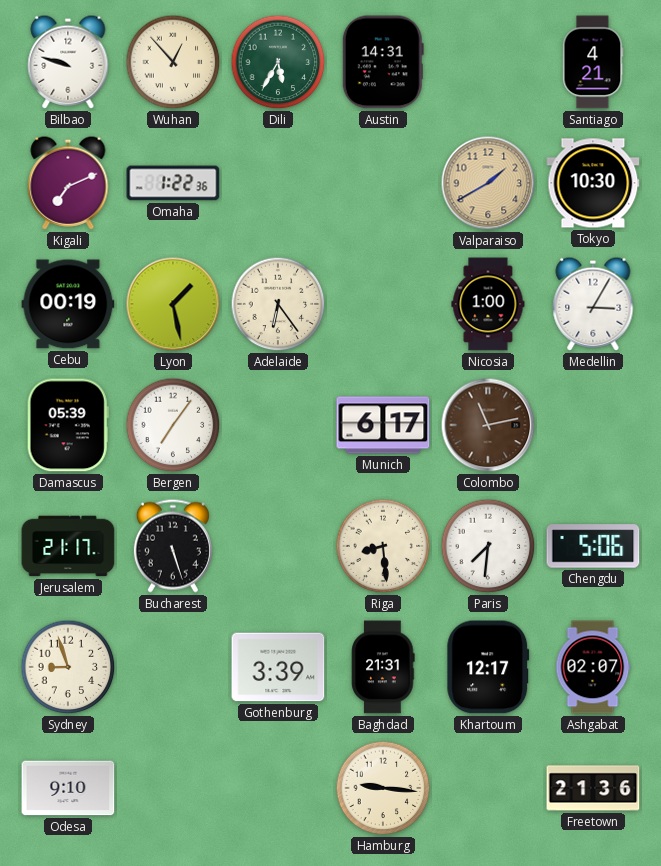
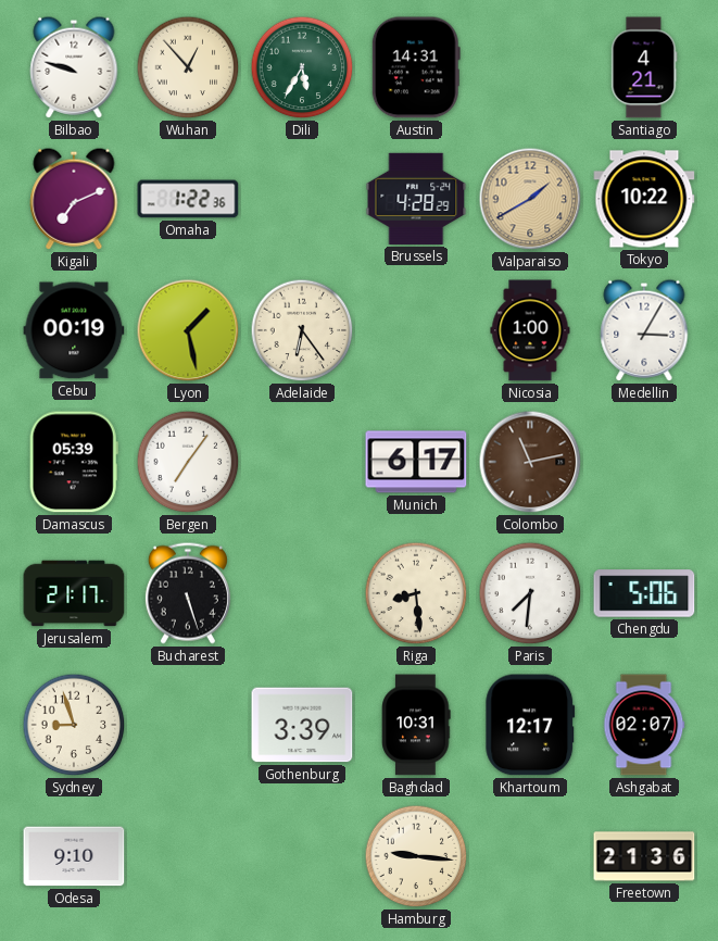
Brussels: none -> 4:28 (416, 199)
Tokyo: 10:30 -> 10:22 (644, 199)
Baghdad: 21:31 -> 10:31 (416, 725)
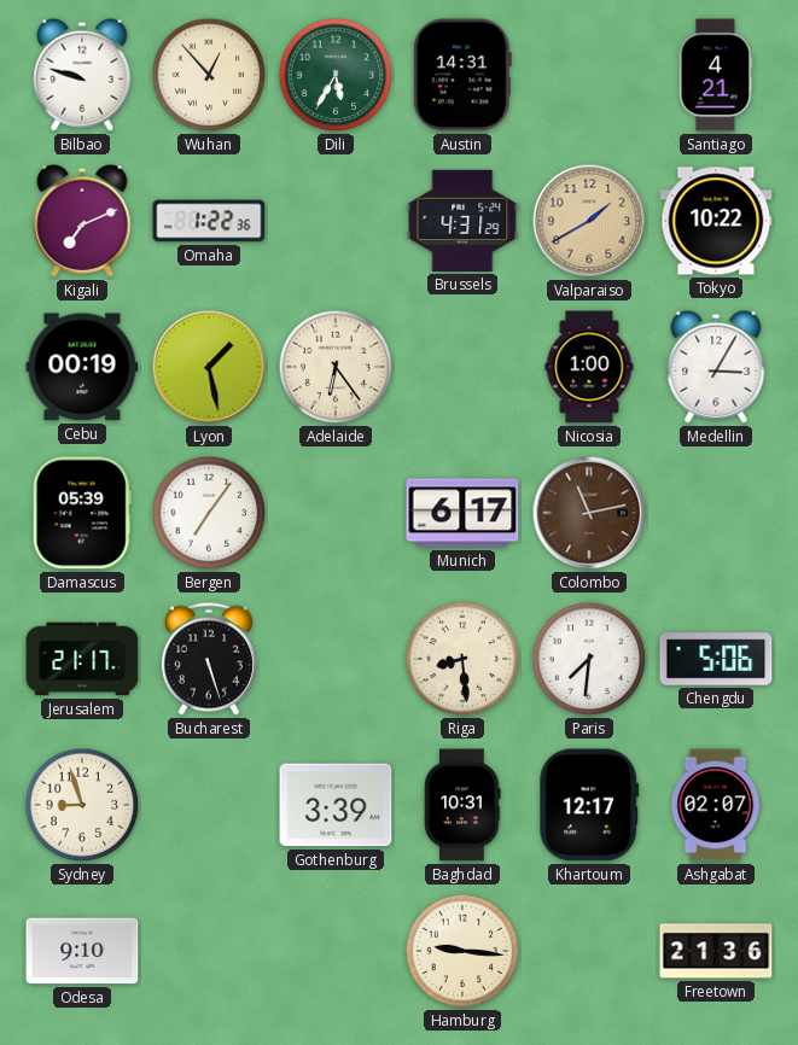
Brussels: 4:28 -> 4:31 (462, 221)
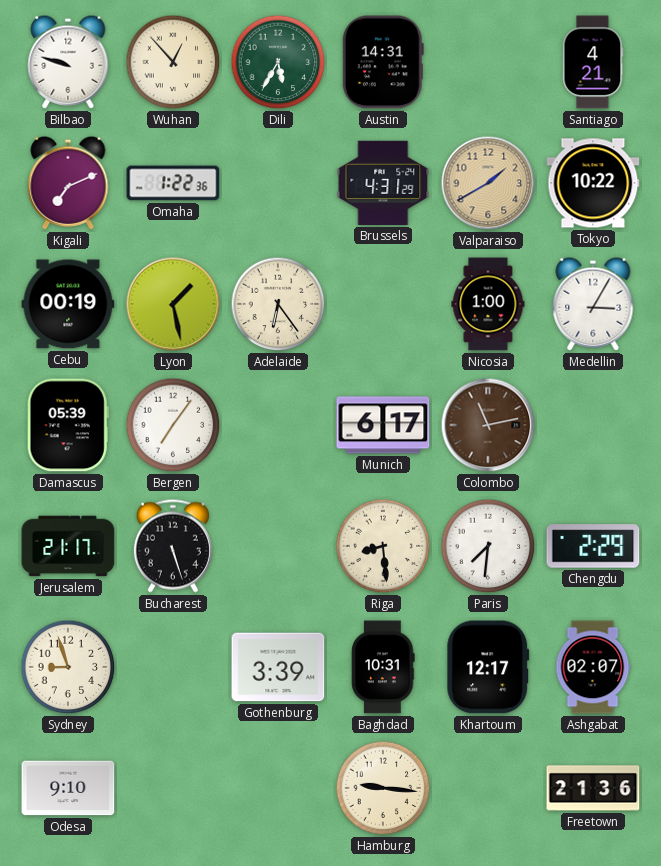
Chengdu: 5:06 -> 2:29 (593, 546)
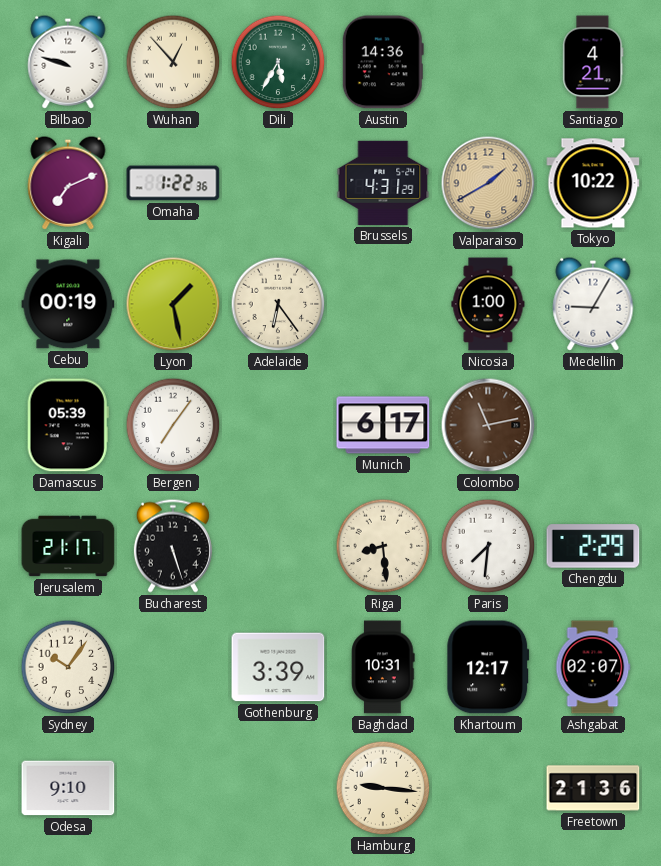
Austin: 14:31 -> 14:36 (383, 62)
Medellin: 3:05 -> 9:05 (593, 304)
Sydney: 8:57 -> 10:06 (68, 667)
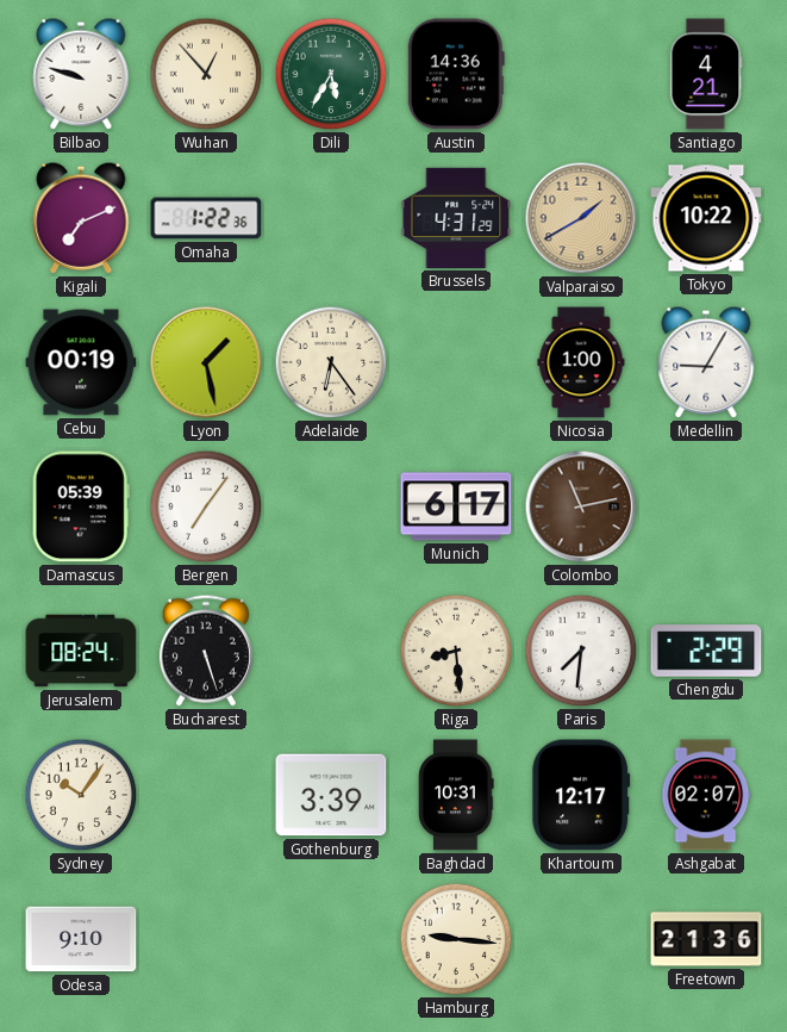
Jerusalem: 21:17 -> 08:24 (81, 651)
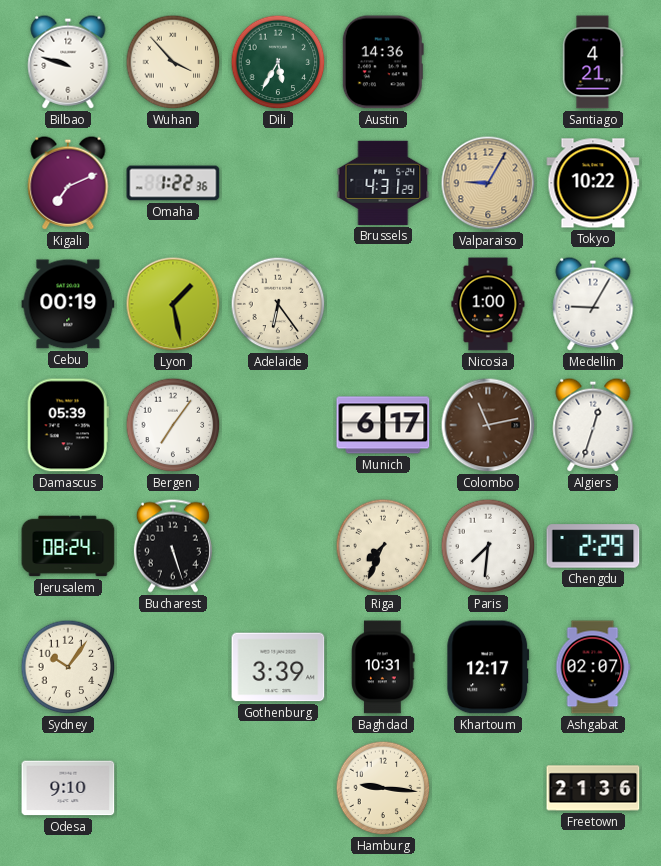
Wuhan: 12:53 -> 3:53 (173, 62)
Valparaiso: 1:40 -> 9:05 (488, 183)
Algiers: none -> 12:33 (593, 425)
Riga: 8:29 -> 7:34 (383, 546)
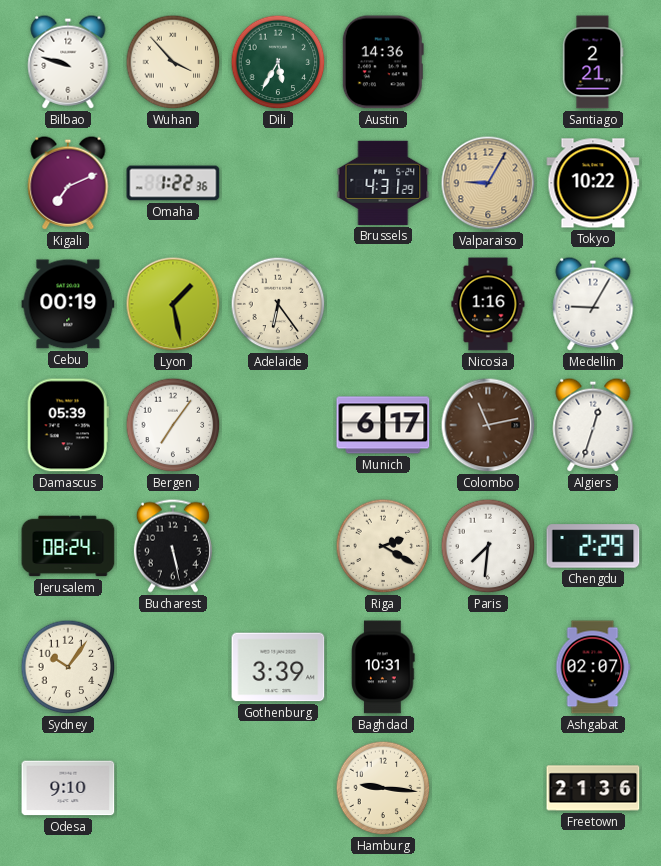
Santiago: 4:21 -> 2:21 (593, 62)
Nicosia: 1:00 -> 1:16 (488, 304)
Bucharest: 5:27 -> 5:28 (173, 546)
Riga: 7:34 -> 2:20 (383, 546)
Khartoum: 12:17 -> none (488, 667)
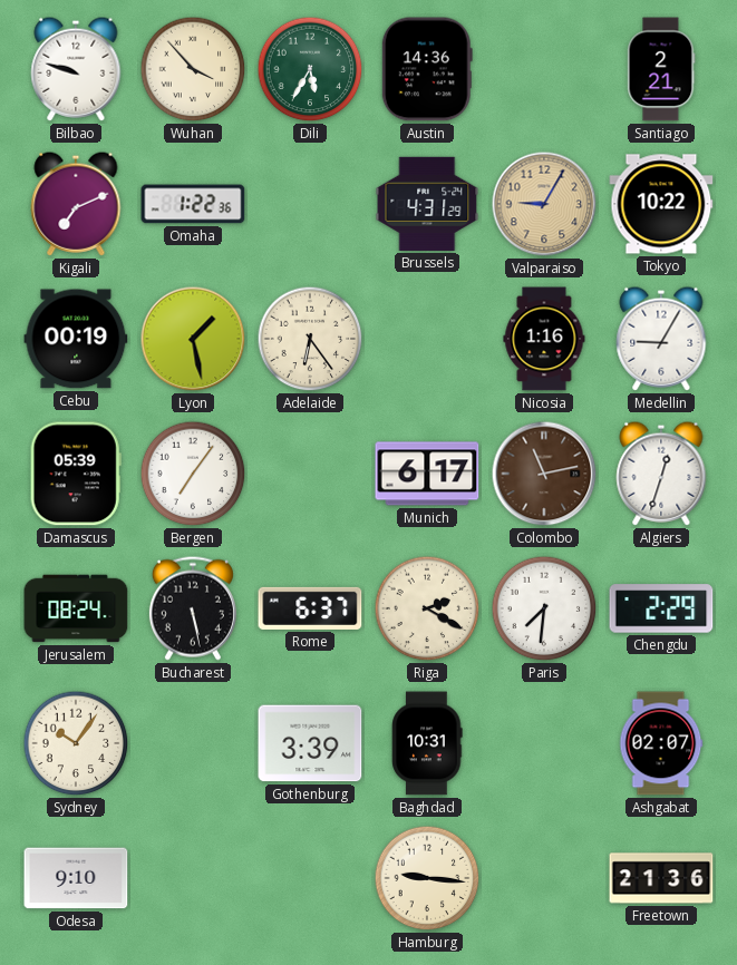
Rome: none -> 6:37 (310, 608)
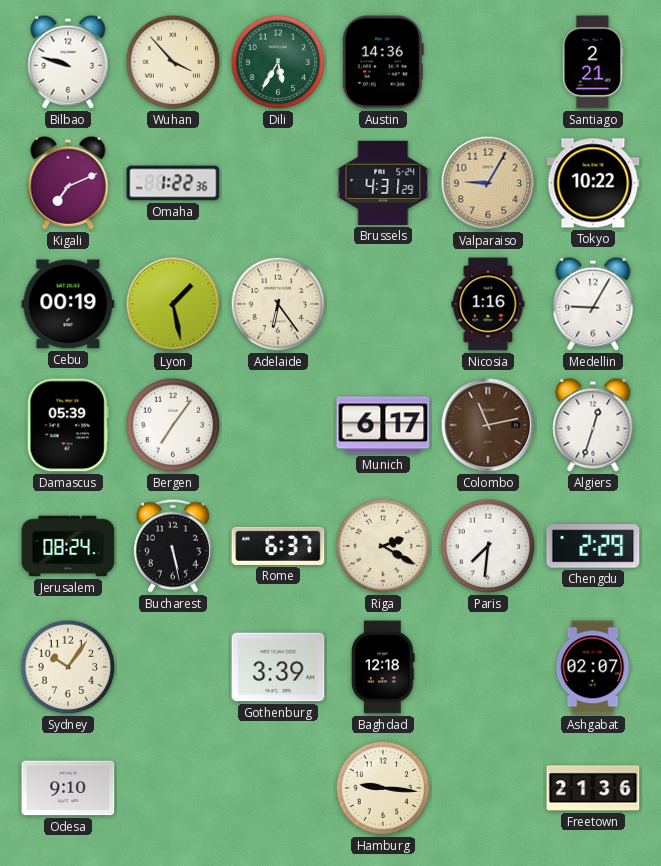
Baghdad: 10:31 -> 12:18 (383, 667)
